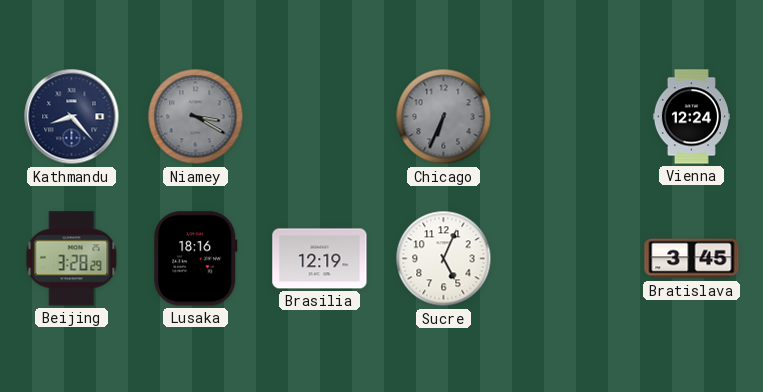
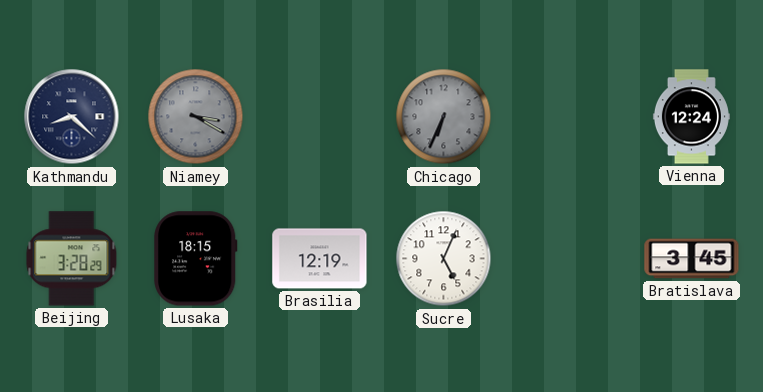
Kathmandu: 8:23 -> 8:22 (72, 117)
Lusaka: 18:16 -> 18:15 (196, 259)
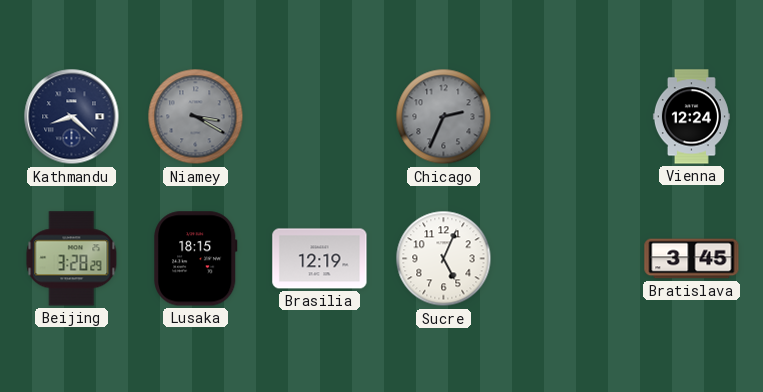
Chicago: 6:34 -> 2:34 (444, 117)
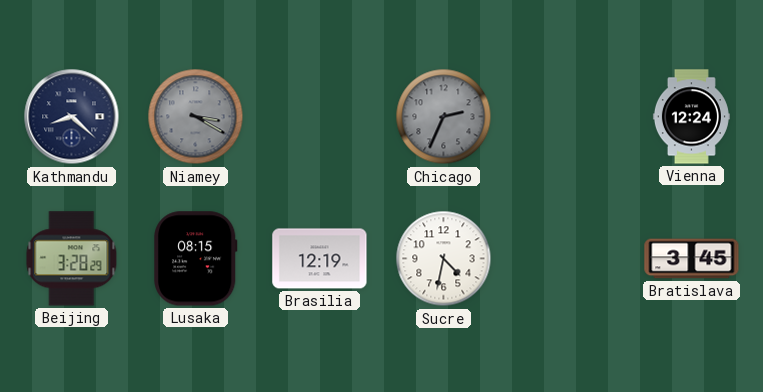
Lusaka: 18:15 -> 08:15 (196, 259)
Sucre: 5:04 -> 4:32 (444, 259)
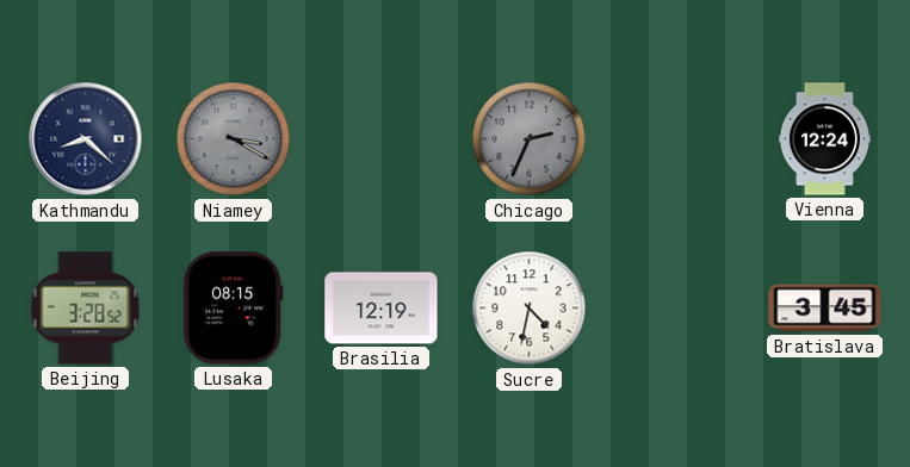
Beijing: 3:28:29 -> 3:28:52 (86, 309)
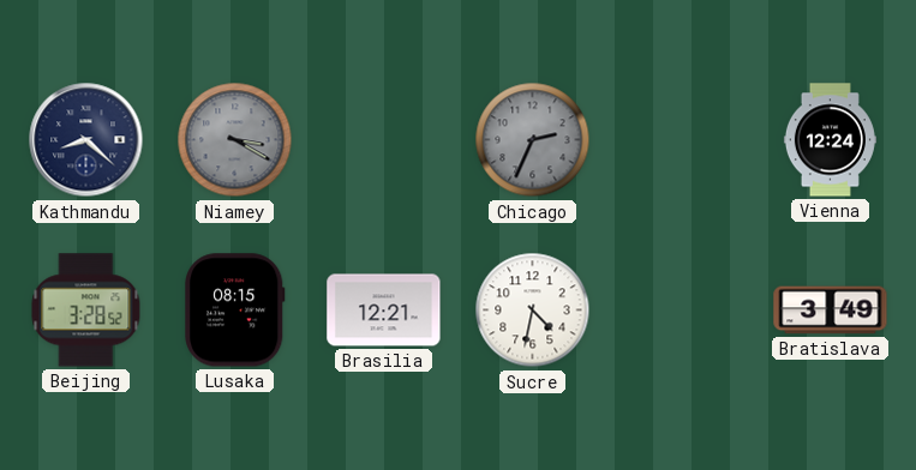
Brasilia: 12:19 -> 12:21 (384, 311)
Bratislava: 3:45 -> 3:49 (831, 311)
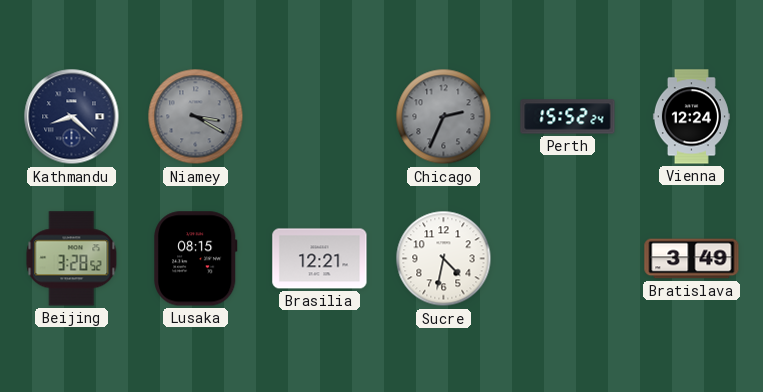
Perth: none -> 15:52 (568, 117)
